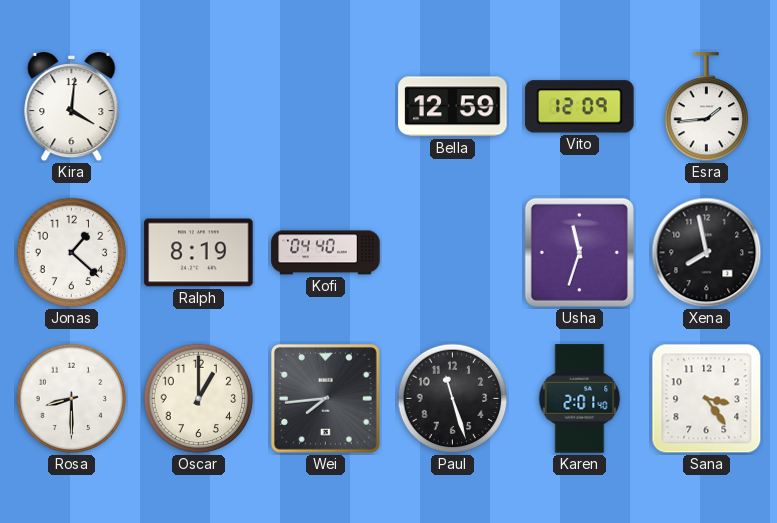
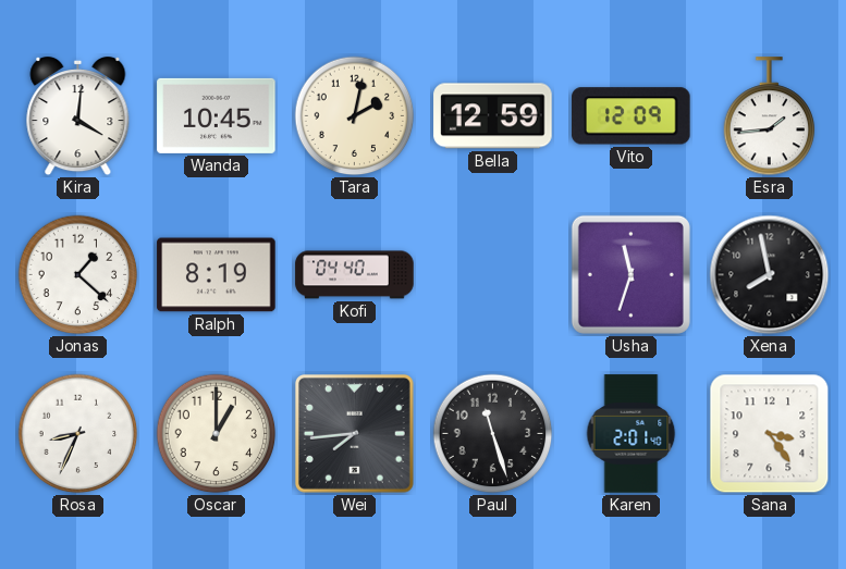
Wanda: none -> 10:45 (217, 115)
Tara: none -> 2:02 (355, 116)
Rosa: 8:30 -> 8:34 (78, 434)
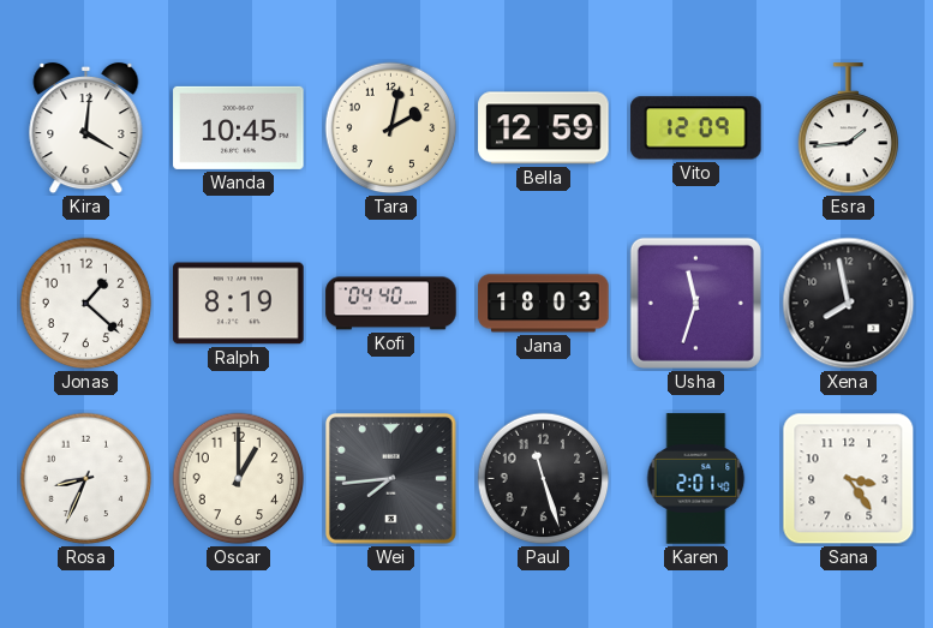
Jana: none -> 18:03 (544, 304)
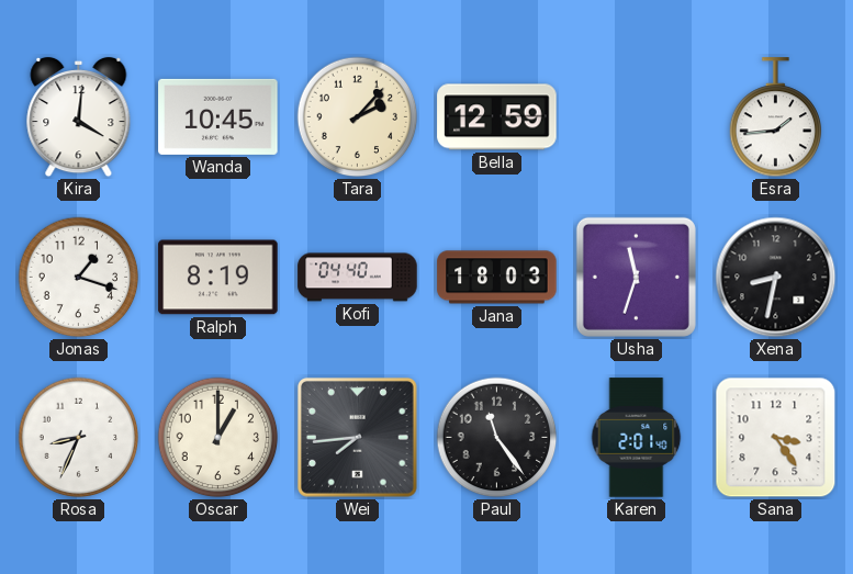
Tara: 2:02 -> 2:07 (358, 117)
Vito: 12:09 -> none (696, 128)
Jonas: 1:22 -> 1:18 (79, 278)
Xena: 7:58 -> 8:32 (776, 278)
Paul: 11:27 -> 11:24 (497, 438)
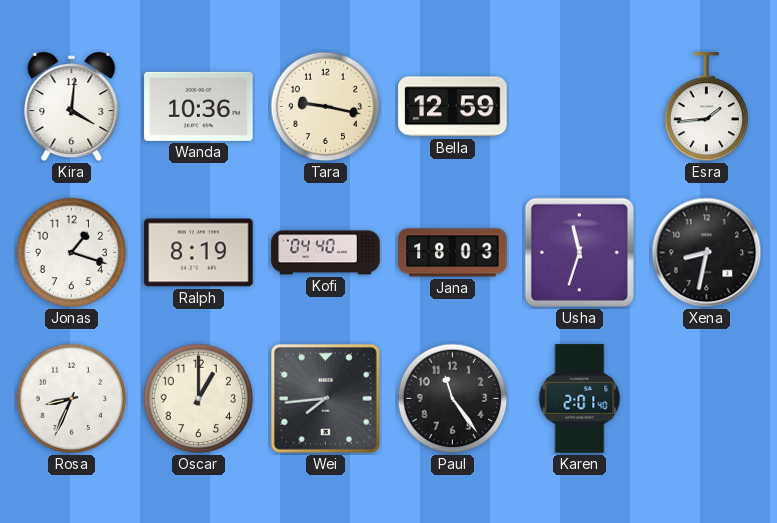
Wanda: 10:45 -> 10:36 (199, 106)
Tara: 2:07 -> 9:17 (326, 107)
Sana: 3:24 -> none (776, 438)
